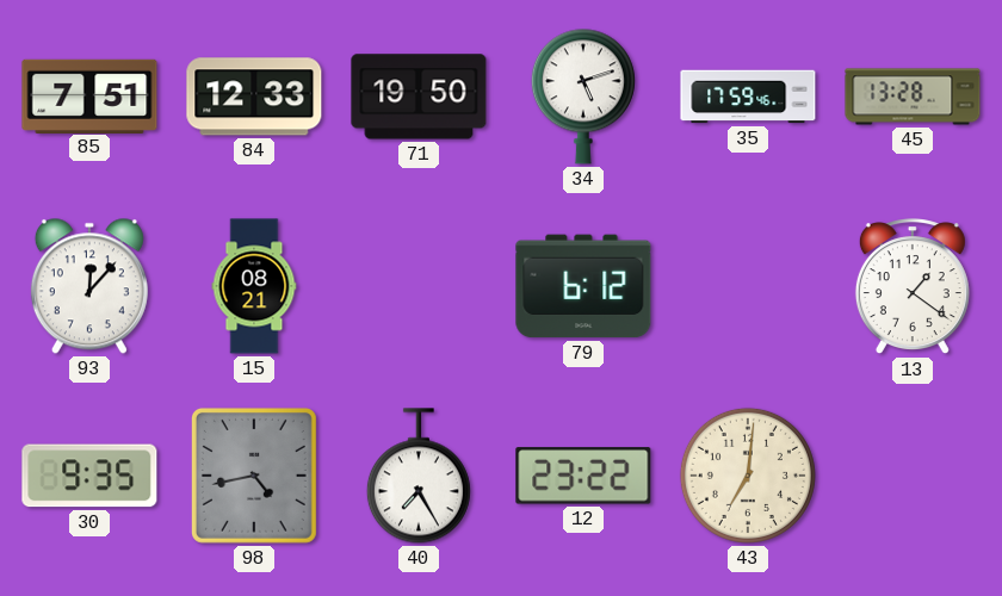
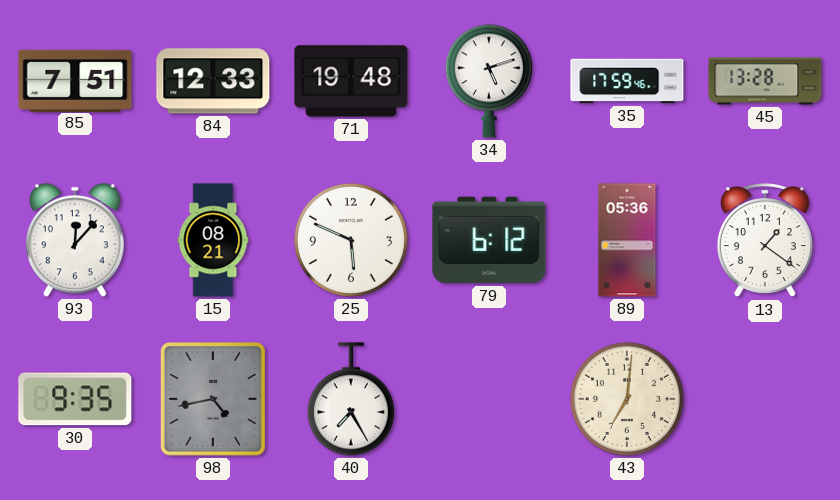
71: 19:50 -> 19:48 (351, 81)
25: none -> 5:49 (351, 240)
89: none -> 05:36 (627, 240)
12: 23:22 -> none (583, 476)
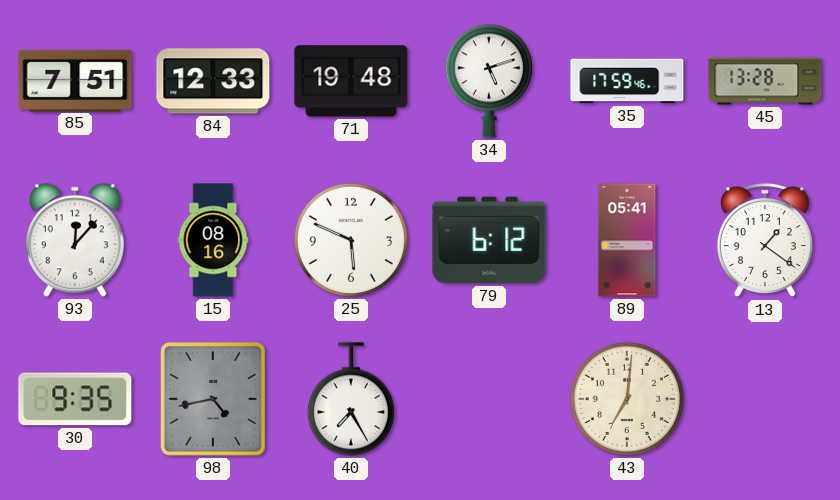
15: 08:21 -> 08:16 (213, 240)
89: 05:36 -> 05:41 (627, 240)
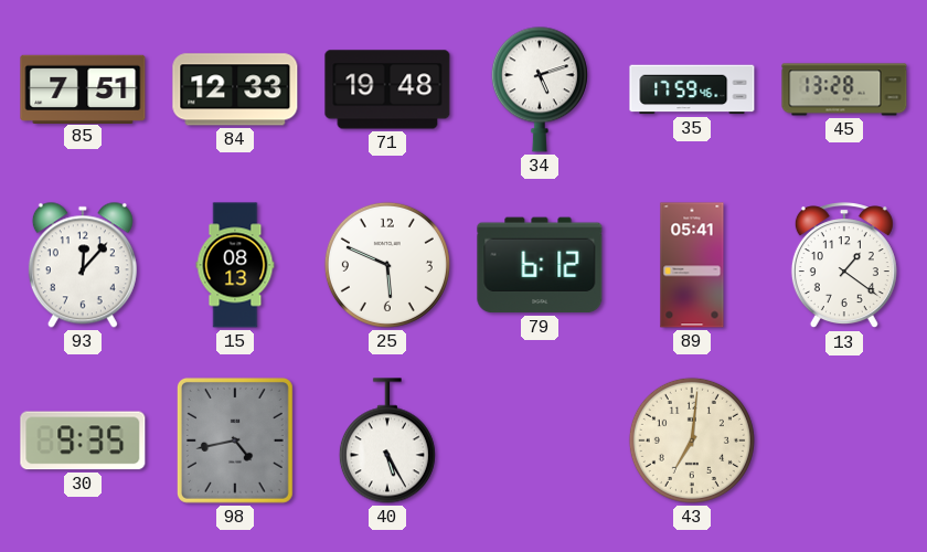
15: 08:16 -> 08:13 (235, 265)
40: 7:25 -> 5:25 (387, 440)
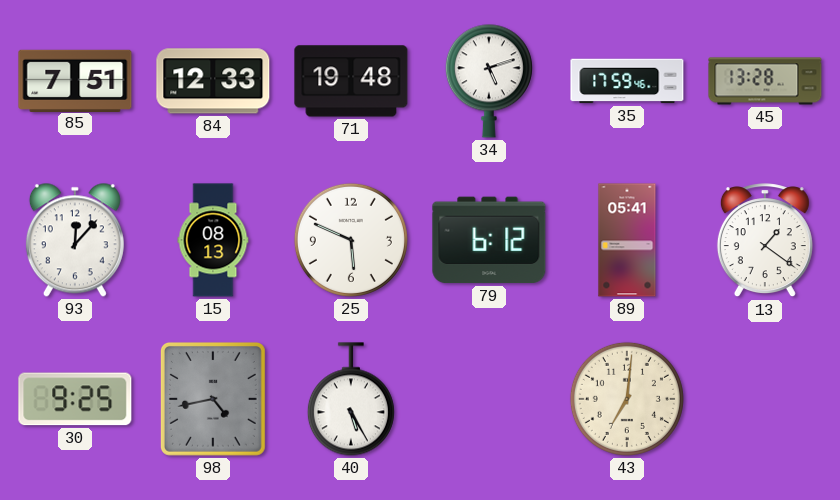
30: 9:35 -> 9:25 (75, 399)
